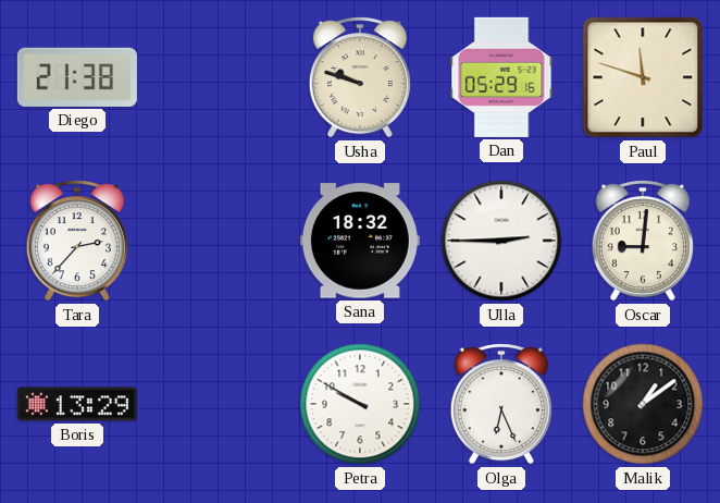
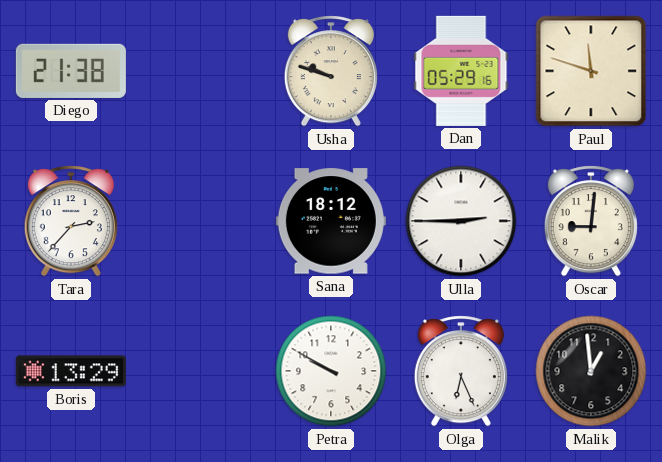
Sana: 18:32 -> 18:12 (331, 221)
Malik: 1:09 -> 12:59 (591, 371)
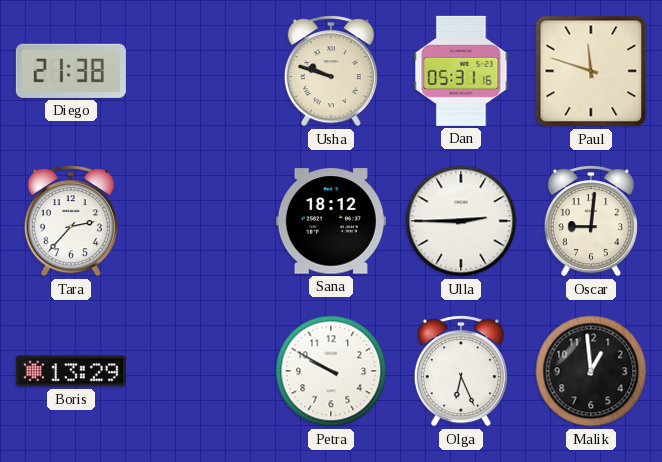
Dan: 05:29 -> 05:31 (461, 71)
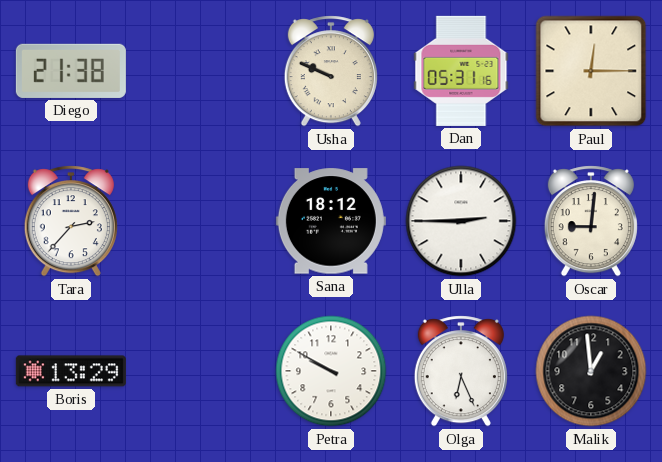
Usha: 9:48 -> 9:49 (331, 71)
Paul: 11:48 -> 12:15 (591, 71)
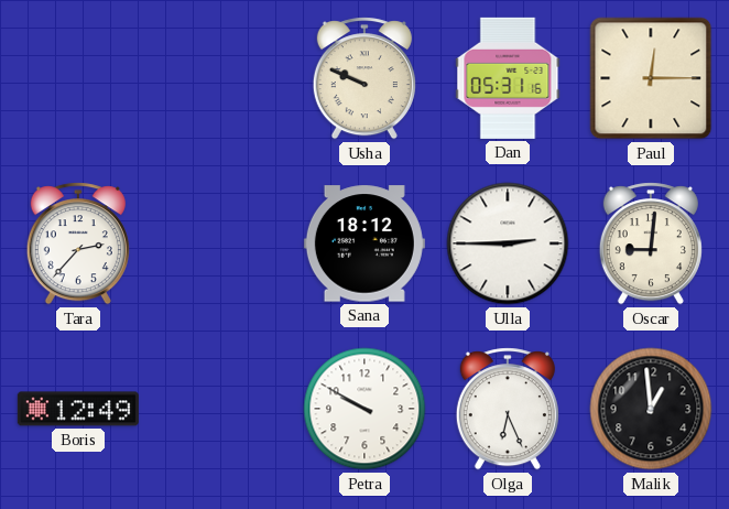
Diego: 21:38 -> none (71, 71)
Boris: 13:29 -> 12:49 (78, 409)
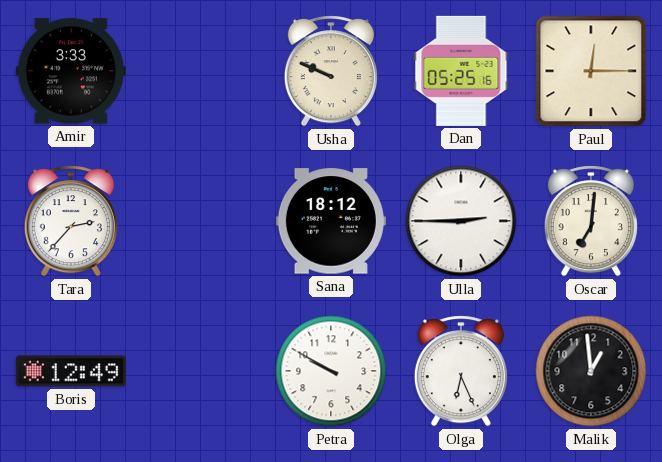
Amir: none -> 3:33 (71, 71)
Dan: 05:31 -> 05:25 (461, 71)
Oscar: 9:01 -> 7:01 (591, 221)
